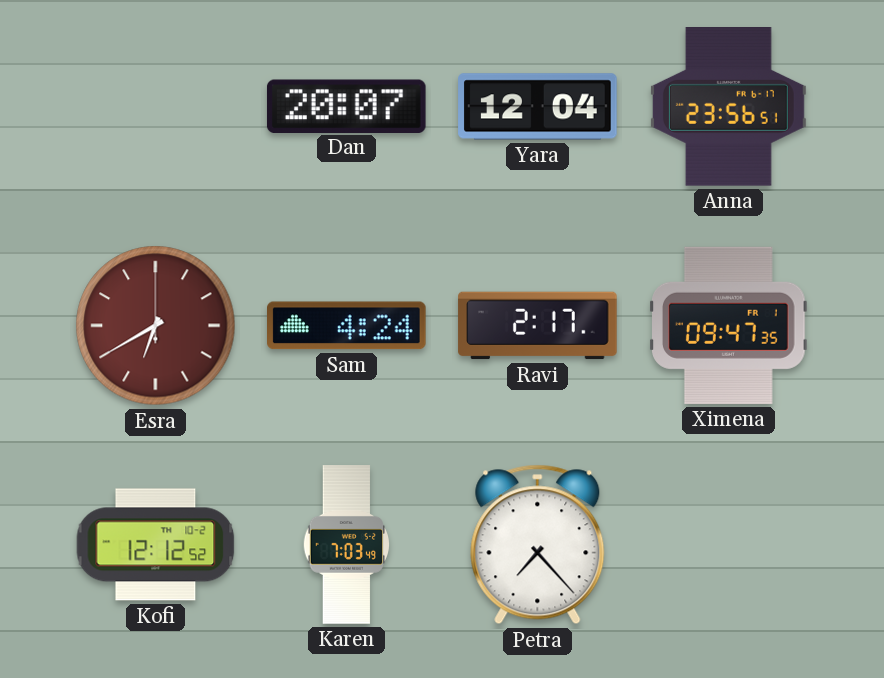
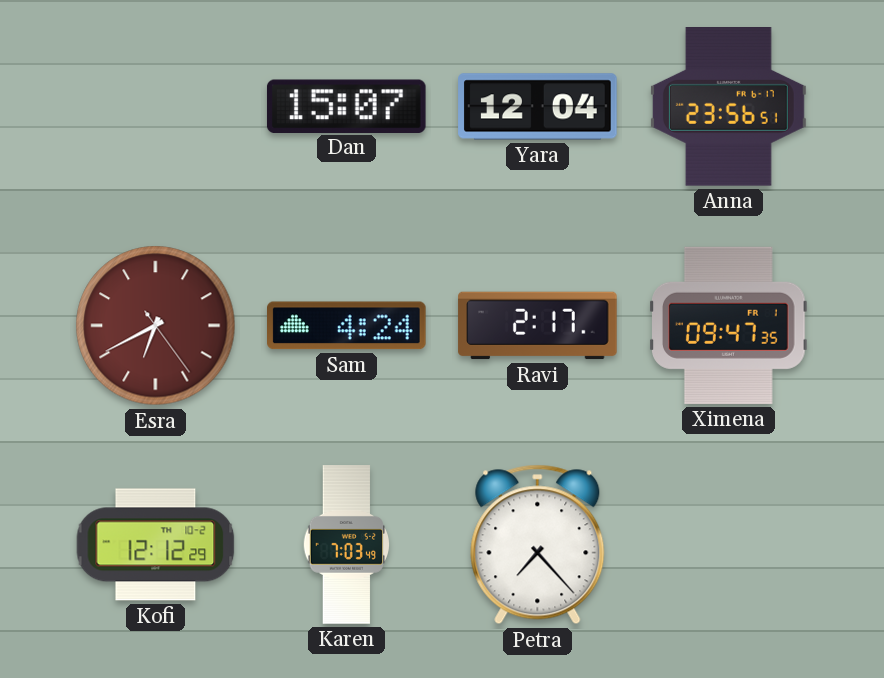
Dan: 20:07 -> 15:07 (346, 106)
Esra: 6:40:00 -> 6:40:24 (156, 326)
Kofi: 12:12:52 -> 12:12:29 (156, 545)
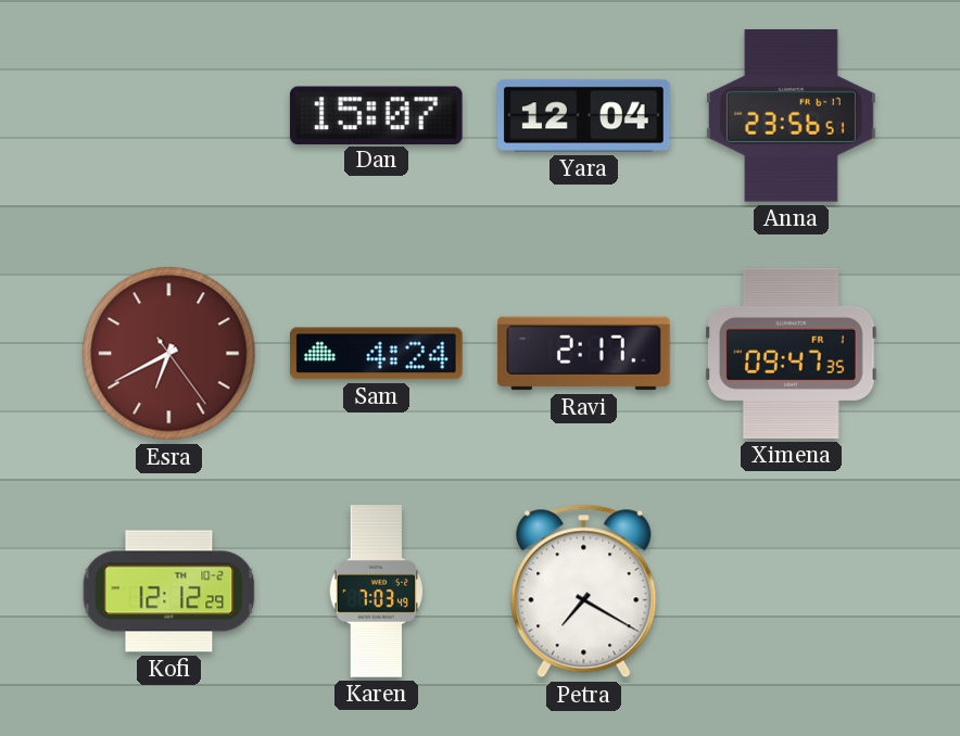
Petra: 7:23 -> 7:20 (584, 592)
